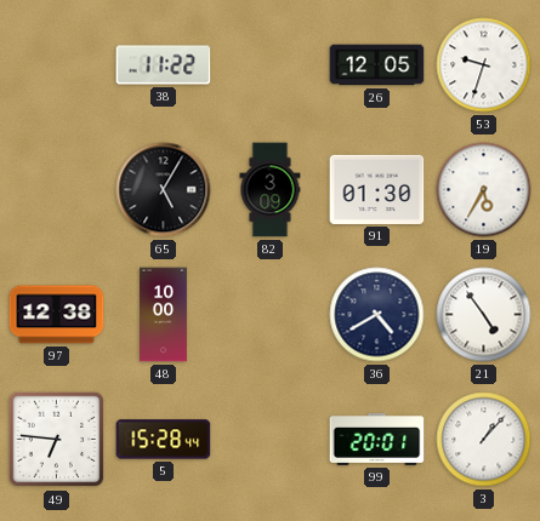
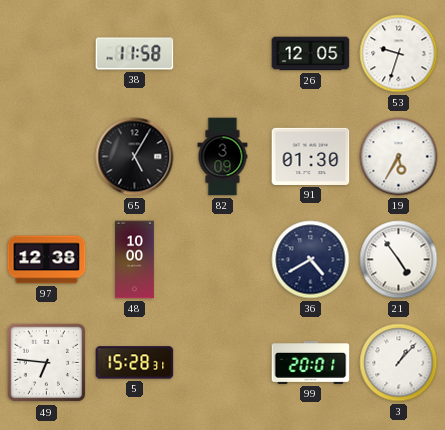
38: 11:22 -> 11:58 (135, 54)
5: 15:28:44 -> 15:28:31 (135, 363)
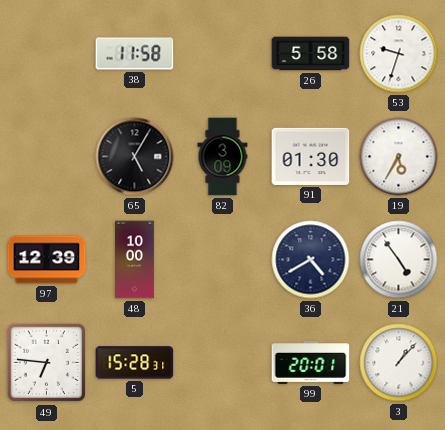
26: 12:05 -> 5:58 (311, 54)
97: 12:38 -> 12:39 (47, 260)
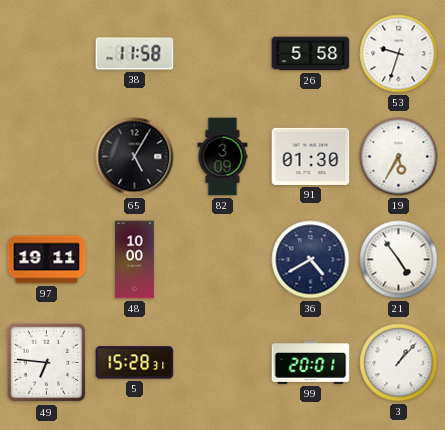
97: 12:39 -> 19:11 (47, 260)
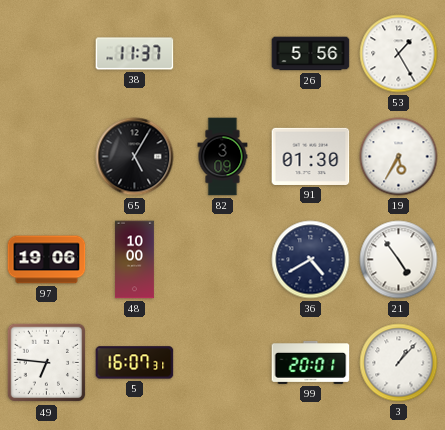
38: 11:58 -> 11:37 (135, 54)
26: 5:58 -> 5:56 (311, 54)
53: 9:33 -> 1:25 (399, 54)
97: 19:11 -> 19:06 (47, 260)
5: 15:28 -> 16:07 (135, 363)
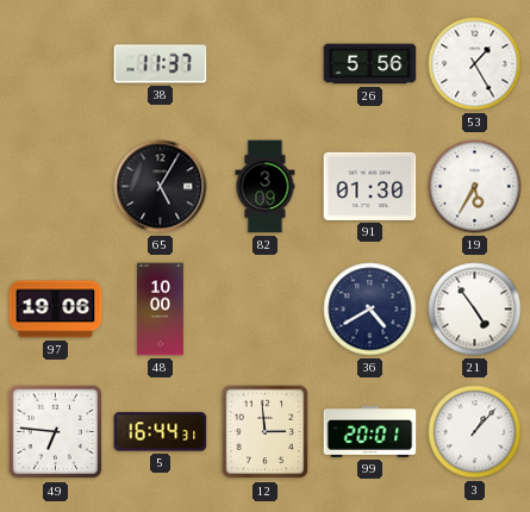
5: 16:07 -> 16:44 (161, 432)
12: none -> 2:59 (266, 432)
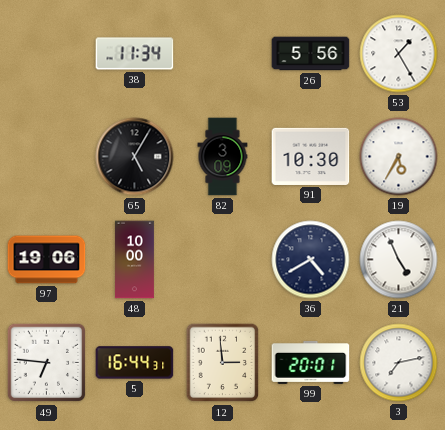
38: 11:37 -> 11:34 (135, 54)
91: 01:30 -> 10:30 (311, 156)
21: 4:54 -> 4:56 (399, 260)
3: 1:07 -> 7:13 (399, 363)
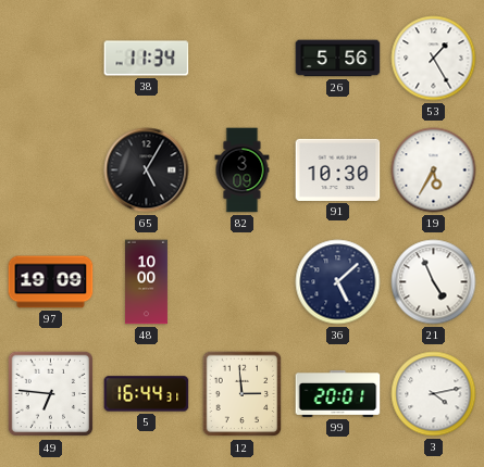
97: 19:06 -> 19:09 (51, 282)
36: 4:40 -> 5:08 (338, 282)
3: 7:13 -> 4:13 (434, 394)
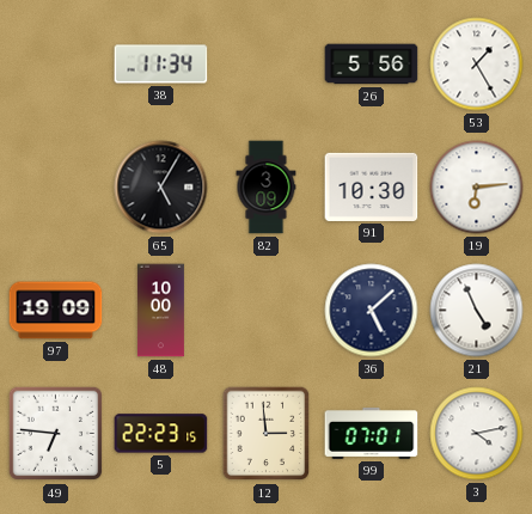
19: 5:35 -> 6:14 (477, 188)
5: 16:44 -> 22:23 (161, 434)
99: 20:01 -> 07:01 (372, 433)
